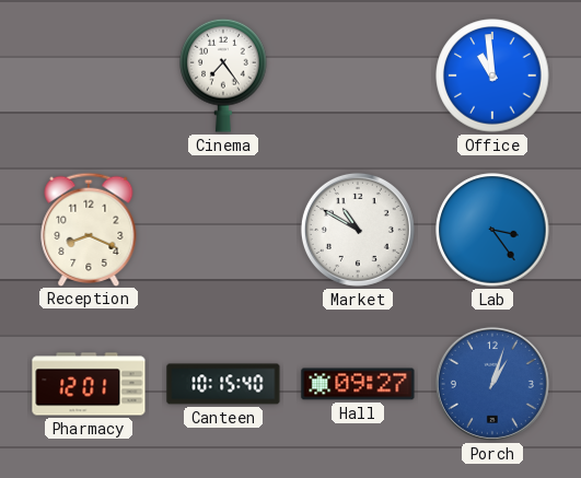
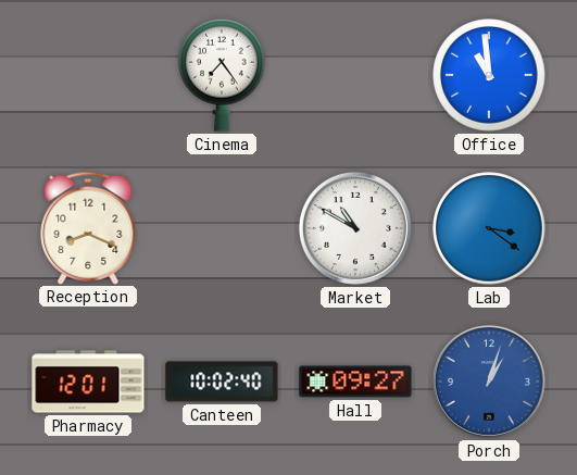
Lab: 3:24 -> 3:21 (489, 228)
Canteen: 10:15 -> 10:02 (222, 382)
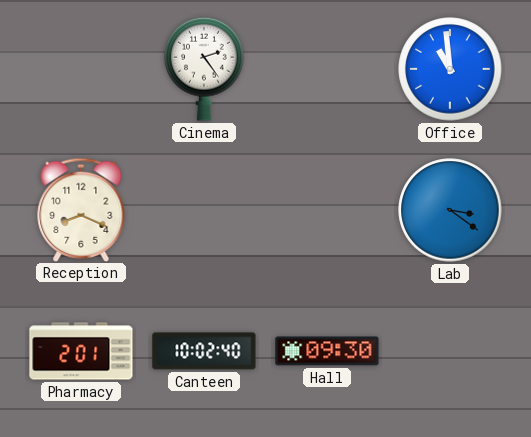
Cinema: 7:24 -> 2:24 (204, 69)
Market: 10:50 -> none (355, 228)
Pharmacy: 12:01 -> 2:01 (81, 351)
Hall: 09:27 -> 09:30 (327, 351)
Porch: 1:03 -> none (489, 382)
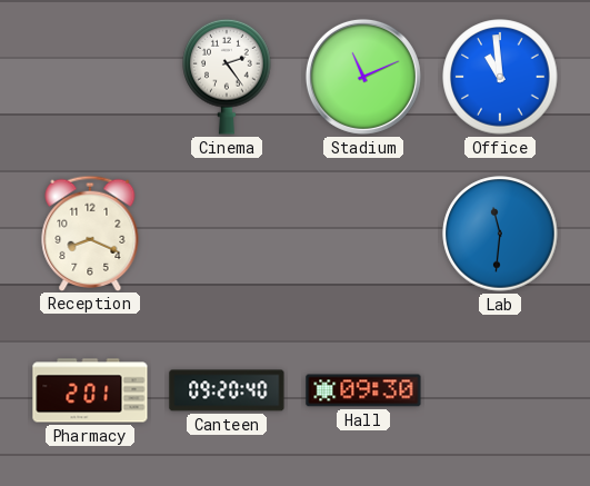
Stadium: none -> 11:11 (363, 77)
Lab: 3:21 -> 11:31 (500, 234)
Canteen: 10:02 -> 09:20 (227, 390)
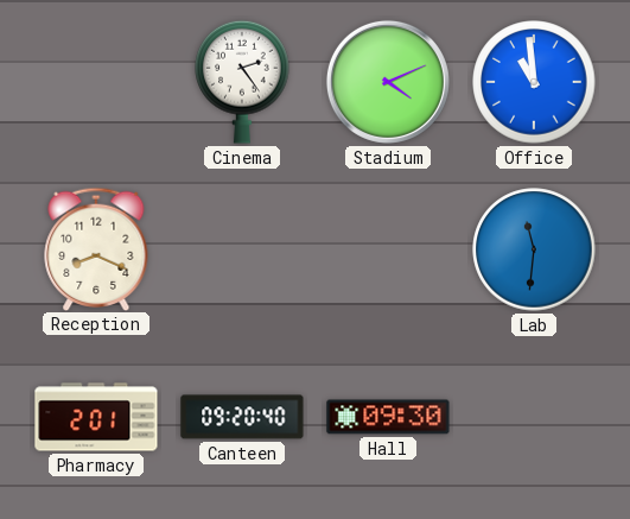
Stadium: 11:11 -> 4:11 (388, 82)
